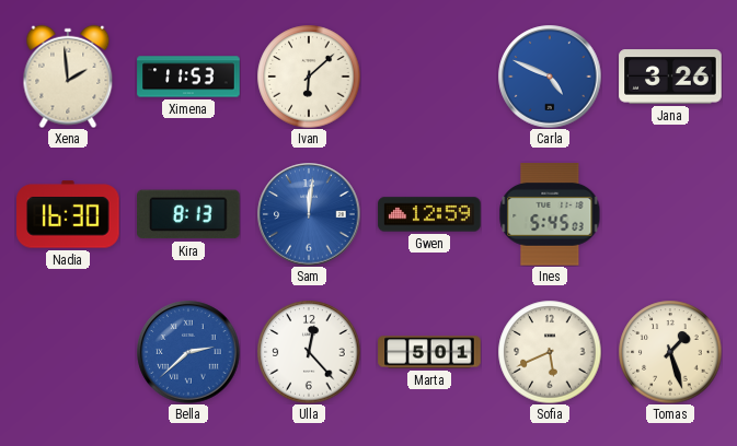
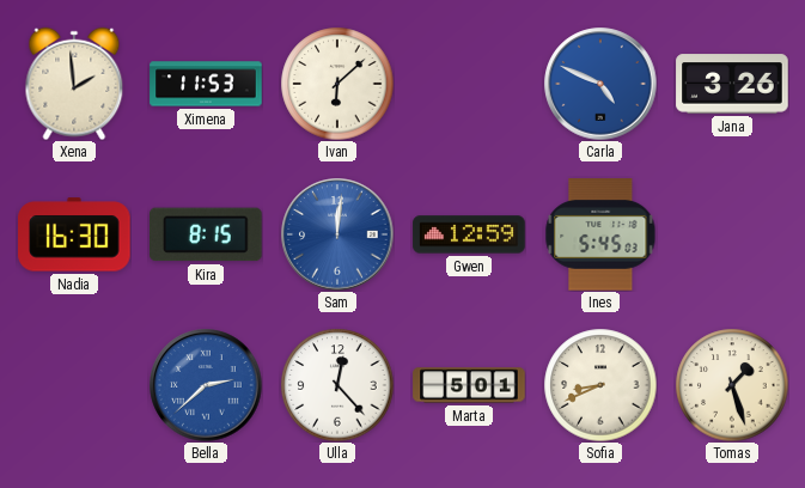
Kira: 8:13 -> 8:15 (207, 234)
Sofia: 5:41 -> 8:41 (600, 385)
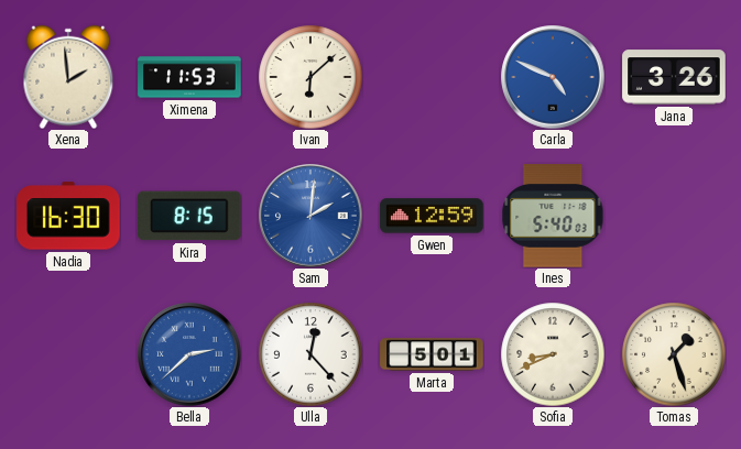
Sam: 12:01 -> 2:01 (310, 216)
Ines: 5:45 -> 5:40 (553, 216)
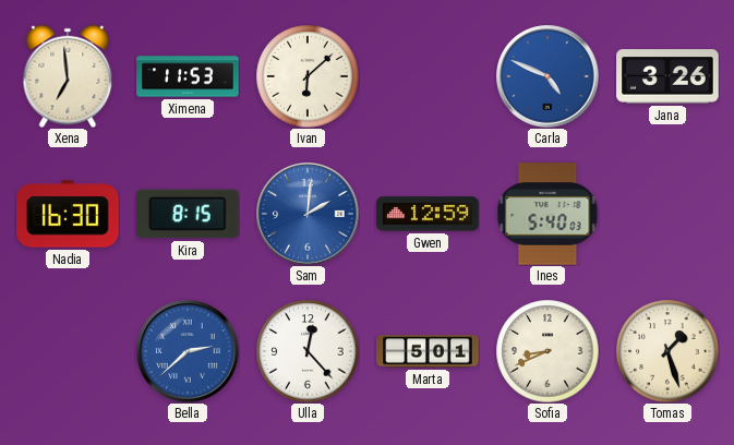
Xena: 1:59 -> 6:59 (68, 76)
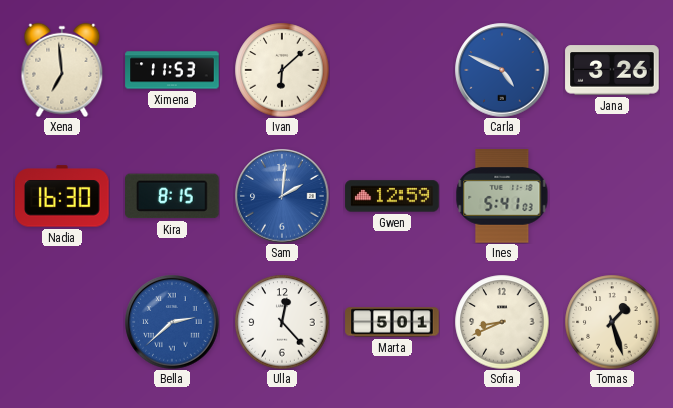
Ines: 5:40 -> 5:41 (502, 196)
